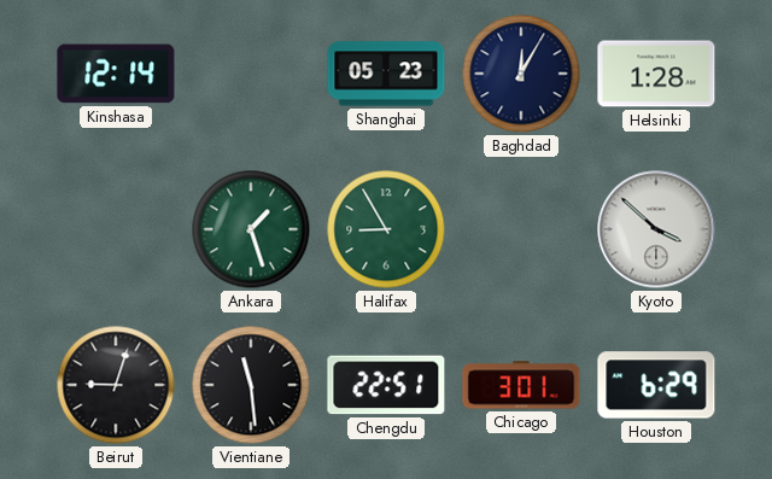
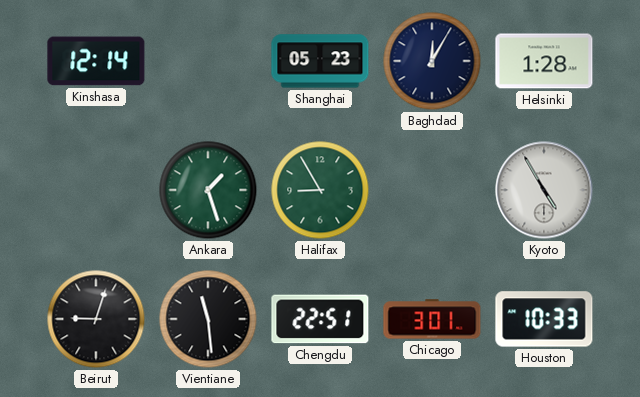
Kyoto: 3:52 -> 4:55 (544, 190)
Houston: 6:29 -> 10:33 (544, 319)
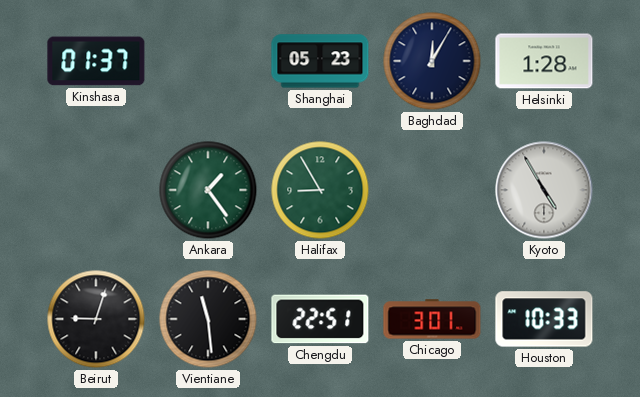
Kinshasa: 12:14 -> 01:37 (96, 61)
Ankara: 1:27 -> 1:24 (208, 190)
